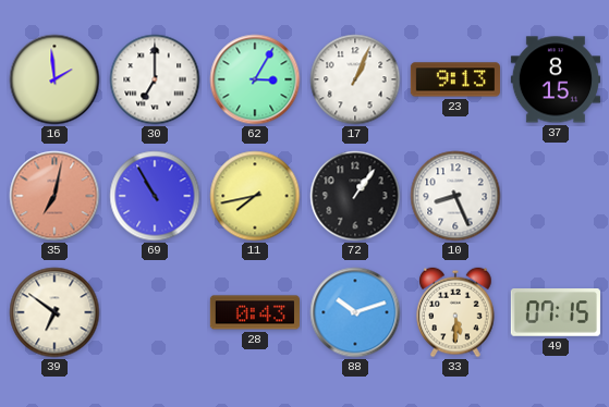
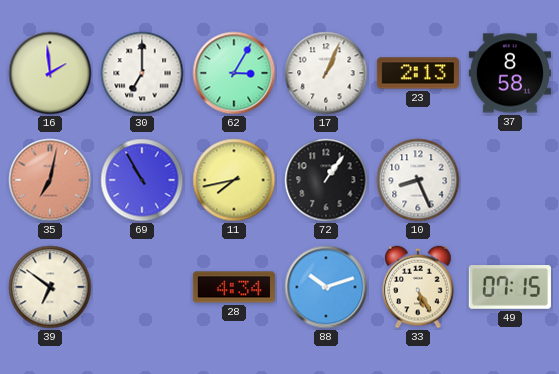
23: 9:13 -> 2:13 (418, 73)
37: 8:15 -> 8:58 (510, 73)
28: 0:43 -> 4:34 (234, 287)
33: 5:30 -> 5:25 (418, 287)
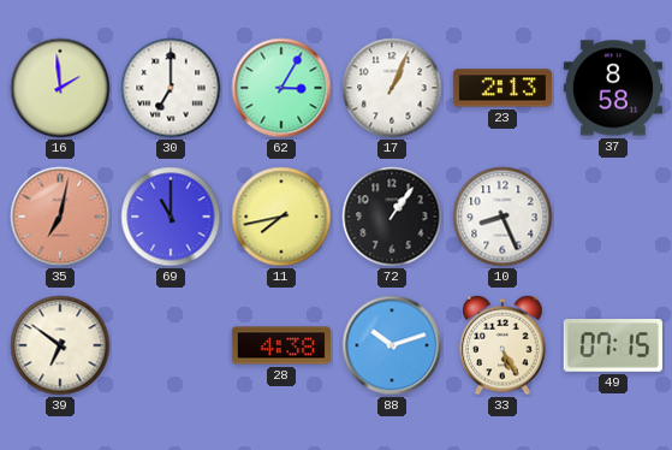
69: 10:55 -> 11:00 (171, 217)
28: 4:34 -> 4:38 (281, 345)
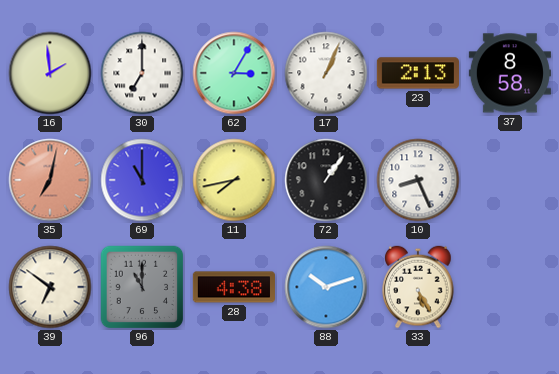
96: none -> 11:00 (142, 287)
49: 07:15 -> none (613, 347)
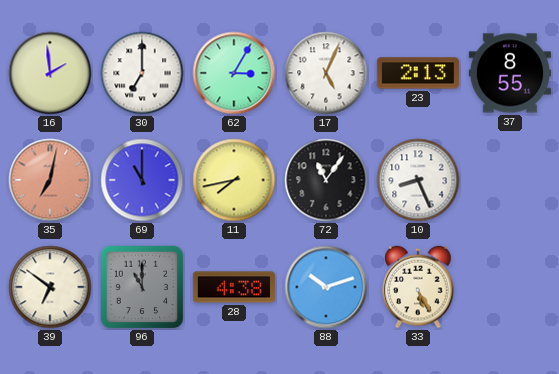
17: 1:04 -> 5:04 (326, 73)
37: 8:58 -> 8:55 (510, 73)
72: 1:06 -> 11:06 (326, 180)
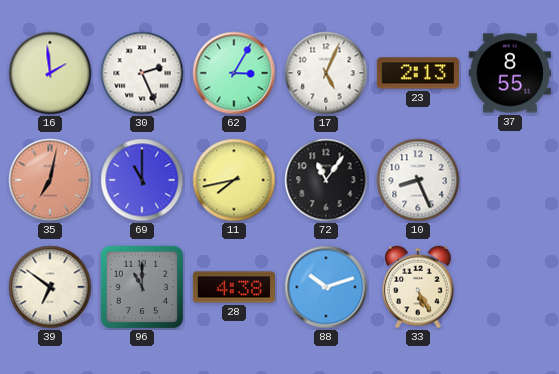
30: 7:00 -> 2:26 (142, 73)
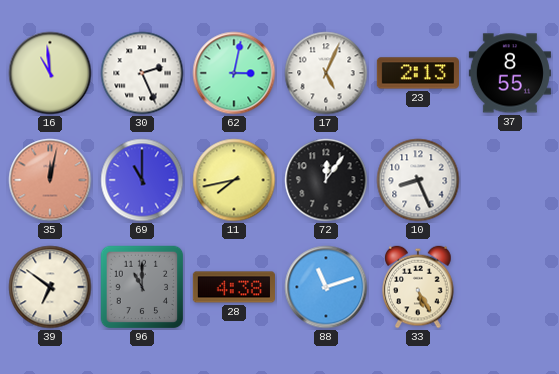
16: 1:59 -> 10:59 (50, 73)
62: 3:05 -> 3:02 (234, 73)
35: 7:02 -> 12:02 (50, 180)
72: 11:06 -> 12:06 (326, 180)
88: 10:12 -> 11:12 (326, 287)
